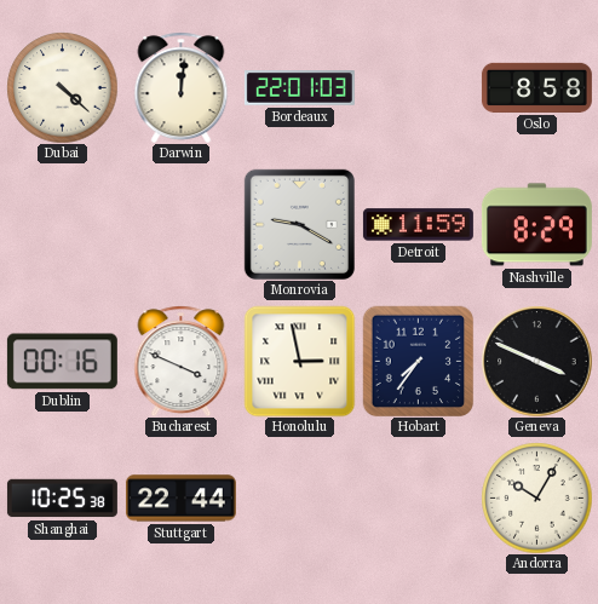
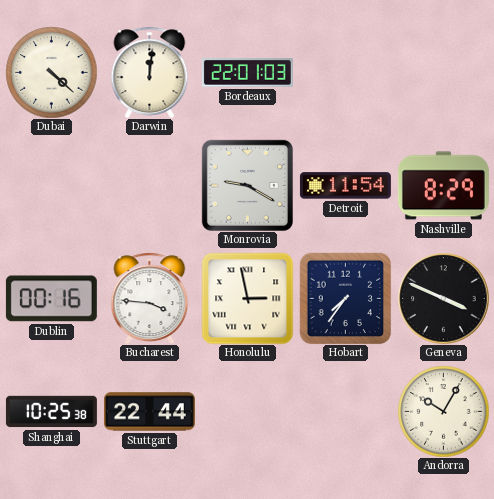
Oslo: 8:58 -> none (536, 87)
Detroit: 11:59 -> 11:54 (345, 186)
Bucharest: 3:49 -> 3:46 (150, 298)
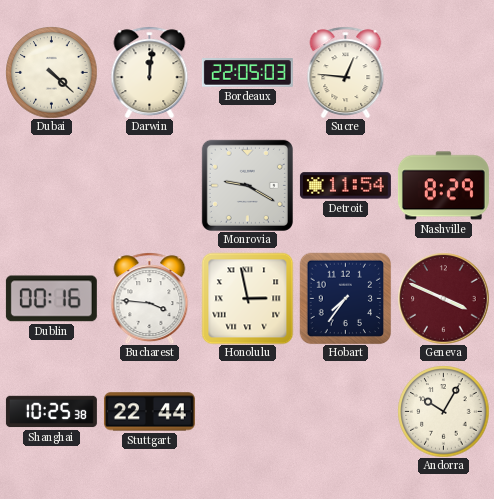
Bordeaux: 22:01 -> 22:05 (247, 73)
Sucre: none -> 12:46 (346, 72)
Geneva dial: black -> burgundy (443, 298)
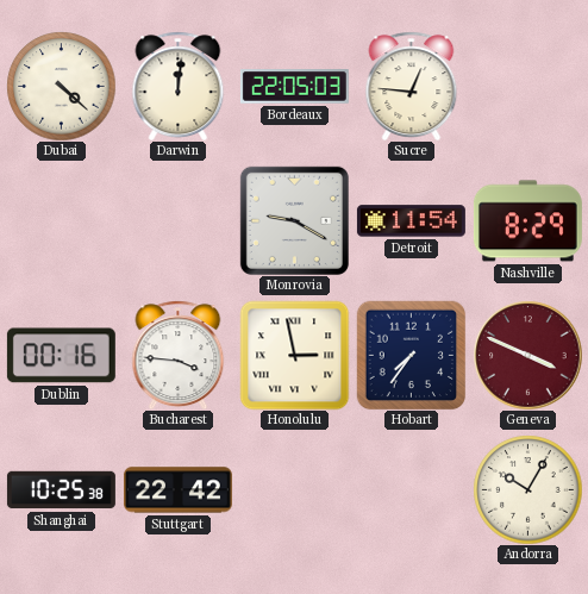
Stuttgart: 22:44 -> 22:42 (177, 490)
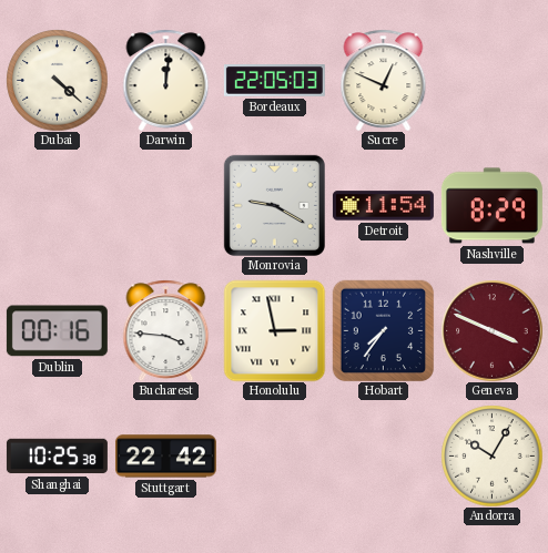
Sucre: 12:46 -> 12:49 (384, 80)
